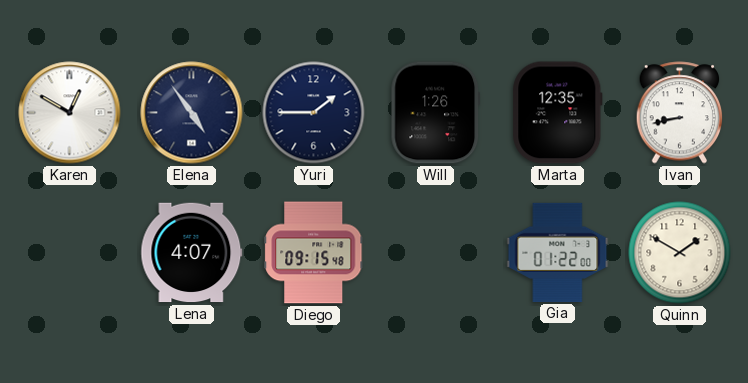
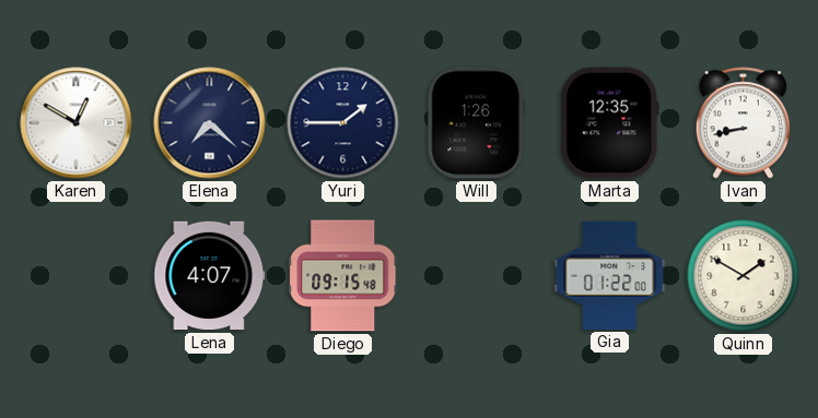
Elena: 4:54 -> 7:22 (210, 123)
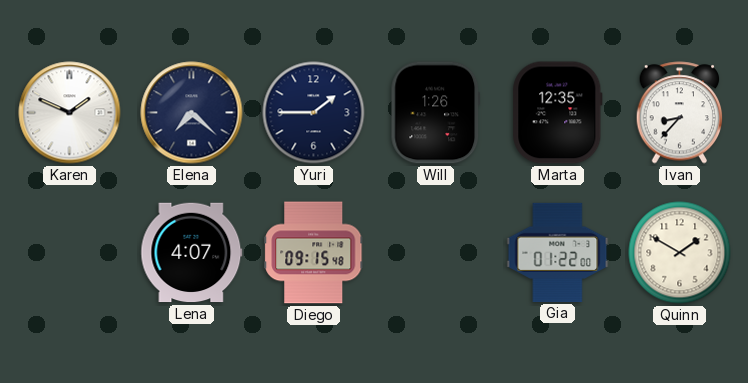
Karen: 12:50 -> 1:49 (70, 113)
Ivan: 8:43 -> 8:37 (680, 113)
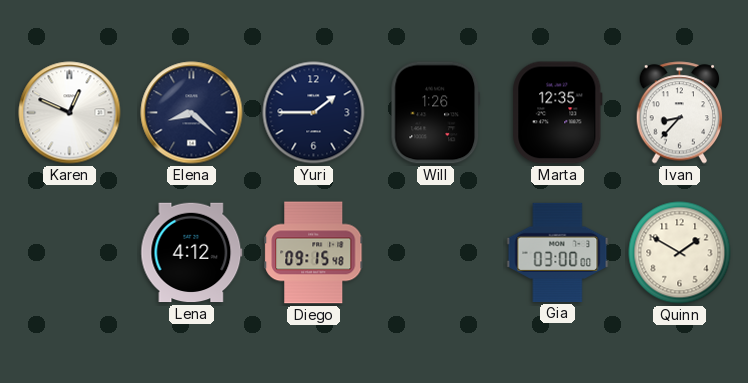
Karen: 1:49 -> 12:49 (70, 113)
Elena: 7:22 -> 8:22 (192, 113)
Lena: 4:07 -> 4:12 (192, 253)
Gia: 01:22 -> 03:00 (558, 252)
